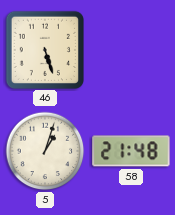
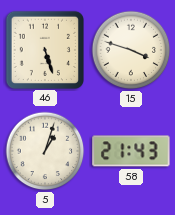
15: none -> 3:48 (131, 50)
58: 21:48 -> 21:43 (131, 151)
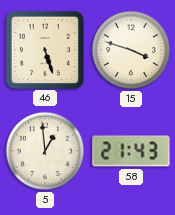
5: 1:03 -> 12:59 (45, 151)
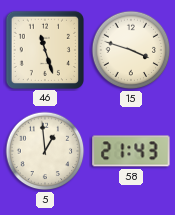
46: 5:27 -> 11:27 (44, 49)
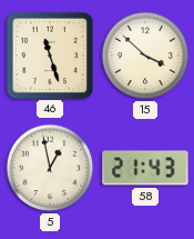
15: 3:48 -> 3:52 (145, 56)
5: 12:59 -> 12:58 (50, 168)
